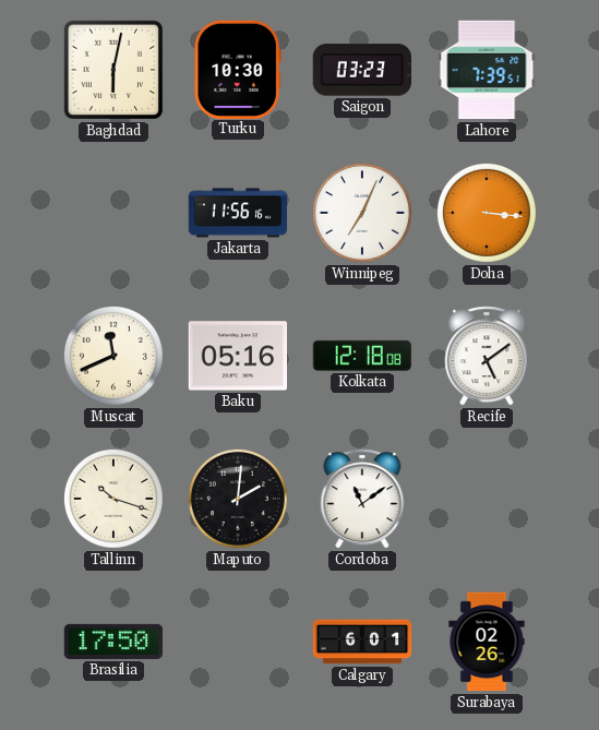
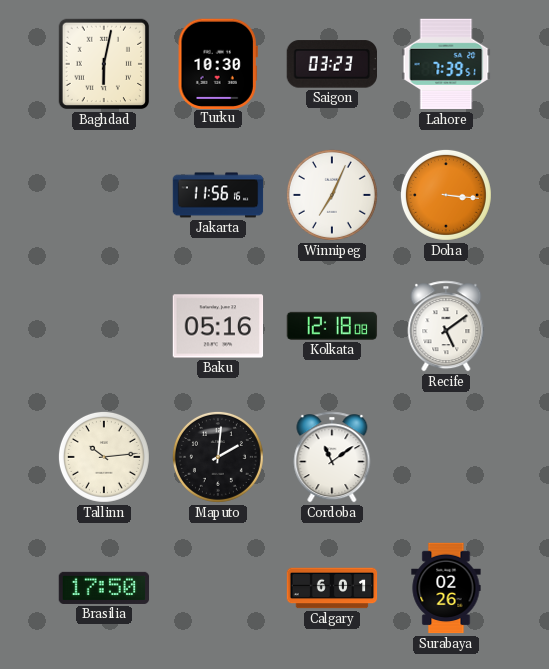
Muscat: 11:41 -> none (113, 356)
Tallinn: 10:18 -> 10:14 (104, 457)
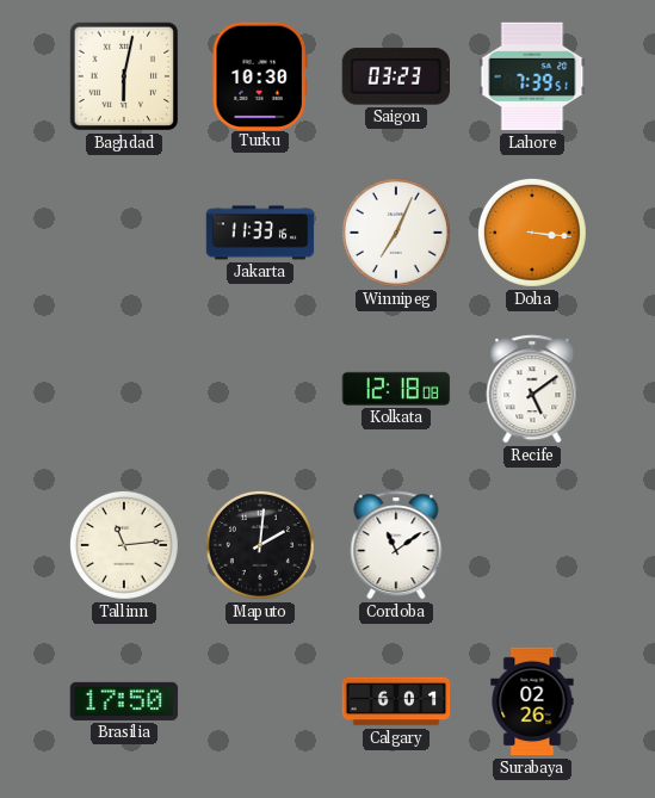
Jakarta: 11:56 -> 11:33 (260, 233)
Baku: 05:16 -> none (218, 326)
Tallinn: 10:14 -> 11:14 (124, 545)
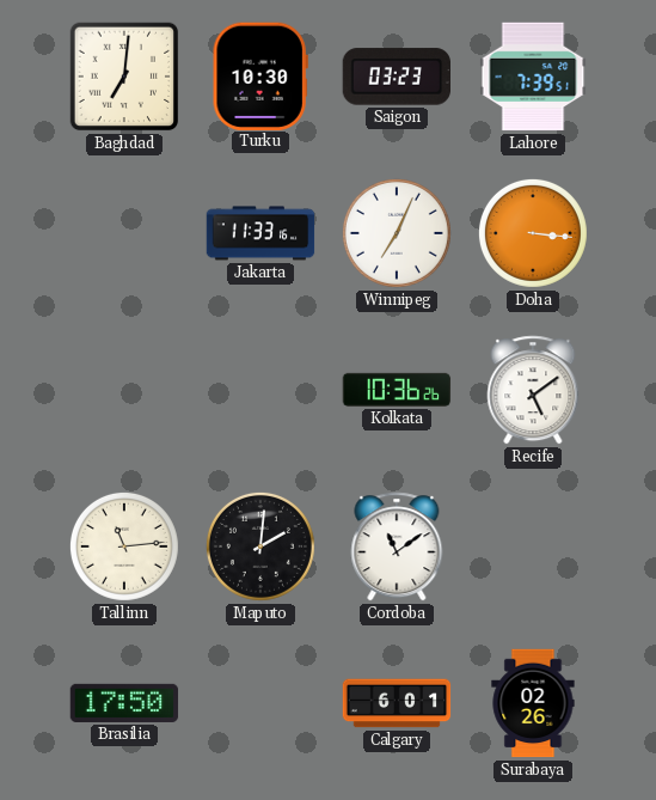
Baghdad: 6:02 -> 7:01 (124, 77)
Kolkata: 12:18 -> 10:36 (397, 390)
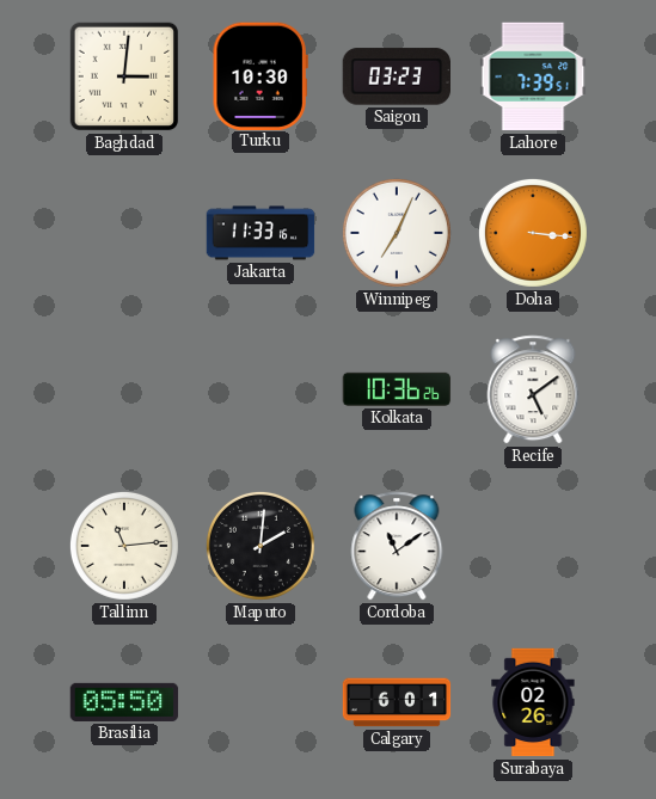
Baghdad: 7:01 -> 3:01 (124, 76)
Brasilia: 17:50 -> 05:50 (124, 702)
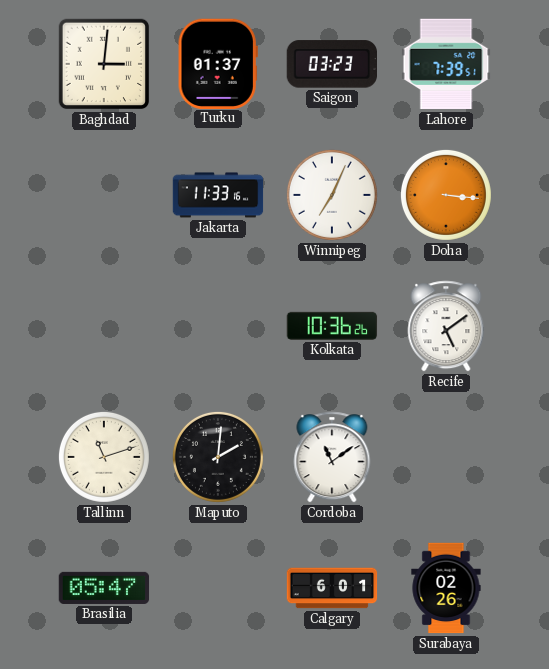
Turku: 10:30 -> 01:37 (218, 63)
Tallinn: 11:14 -> 11:12 (104, 457)
Brasilia: 05:50 -> 05:47 (104, 588)
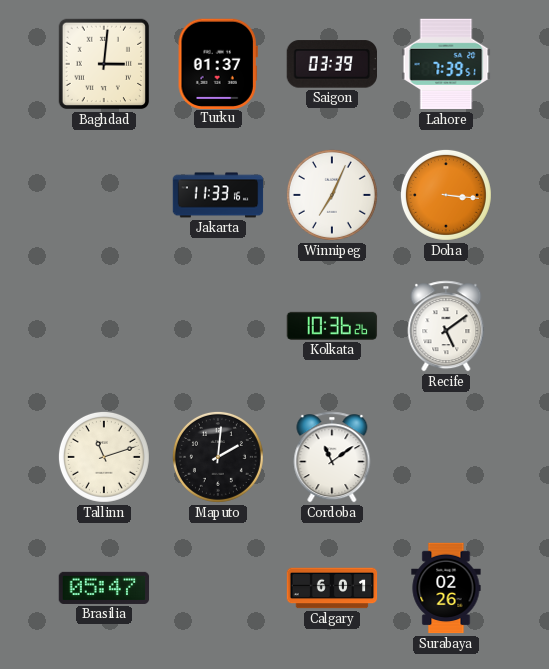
Saigon: 03:23 -> 03:39 (331, 64)
